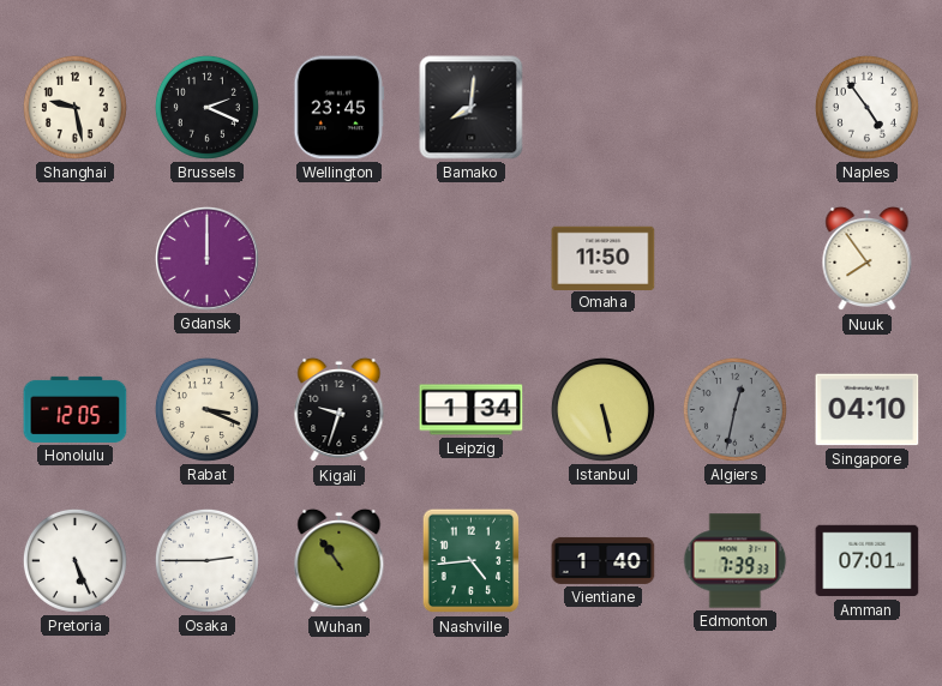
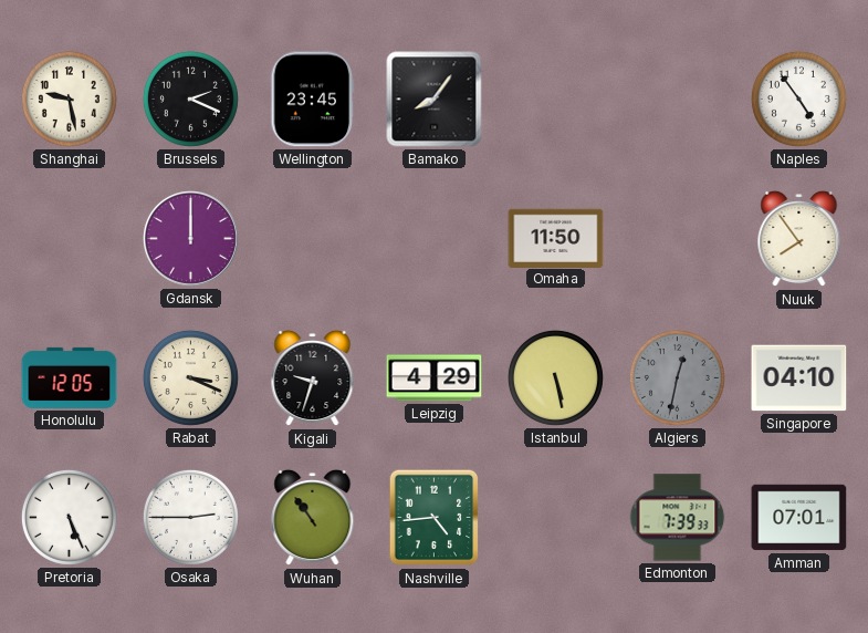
Bamako: 8:01 -> 8:06 (435, 100)
Leipzig: 1:34 -> 4:29 (435, 378)
Vientiane: 1:40 -> none (604, 560)
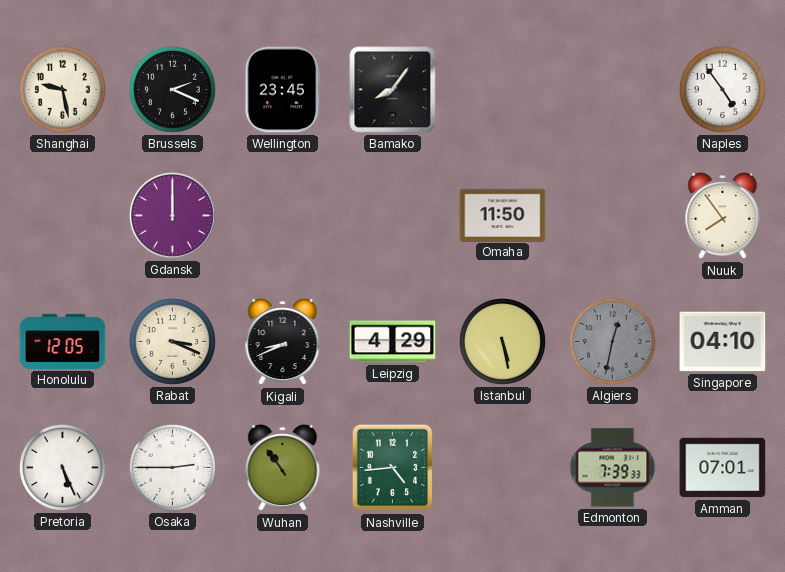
Kigali: 9:33 -> 8:41 (283, 342)
